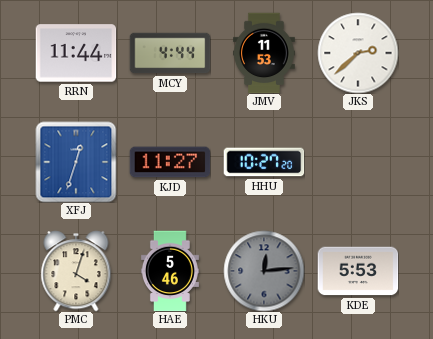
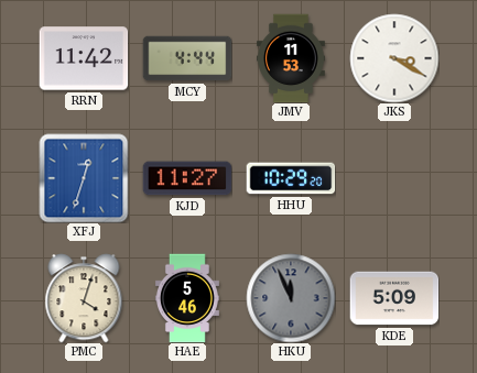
RRN: 11:44 -> 11:42 (84, 58)
JKS: 2:38 -> 3:20 (394, 58)
HHU: 10:27 -> 10:29 (291, 178)
HKU: 12:14 -> 11:56 (291, 298)
KDE: 5:53 -> 5:09 (394, 298)
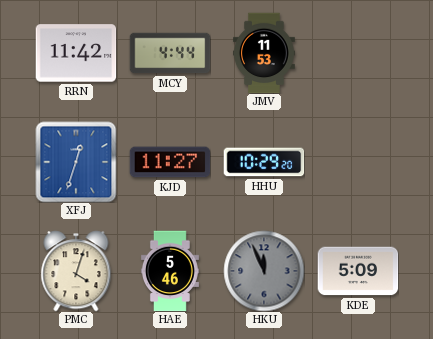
JKS: 3:20 -> none (394, 58)
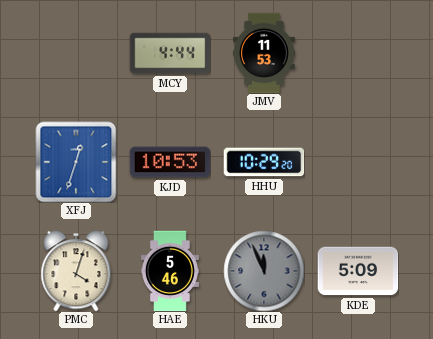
RRN: 11:42 -> none (76, 53)
KJD: 11:27 -> 10:53 (170, 162)
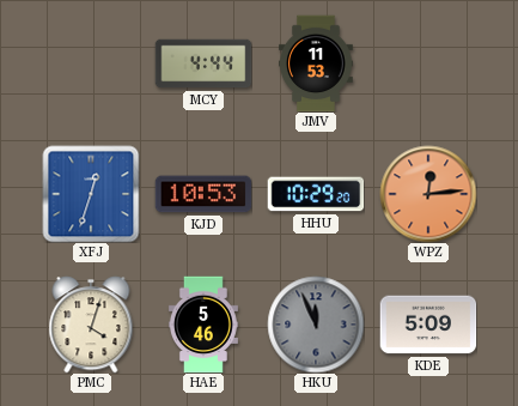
WPZ: none -> 12:14 (428, 194)
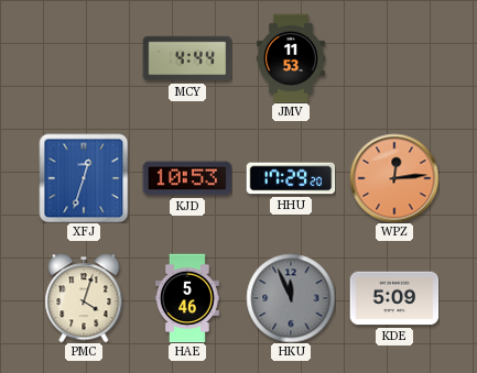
HHU: 10:29 -> 17:29 (291, 178)
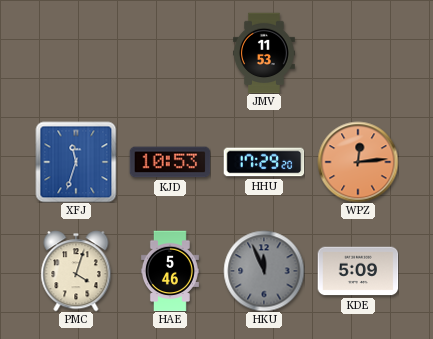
MCY: 4:44 -> none (187, 58)
XFJ: 12:33 -> 11:33 (76, 162)
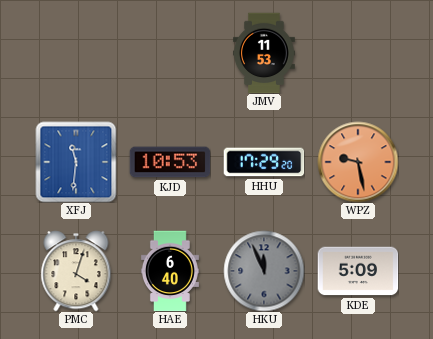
XFJ: 11:33 -> 11:31 (76, 162)
WPZ: 12:14 -> 9:28 (358, 162)
HAE: 5:46 -> 6:40 (170, 271)
